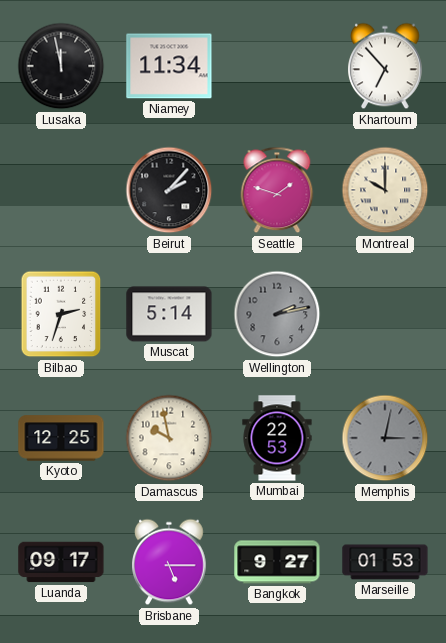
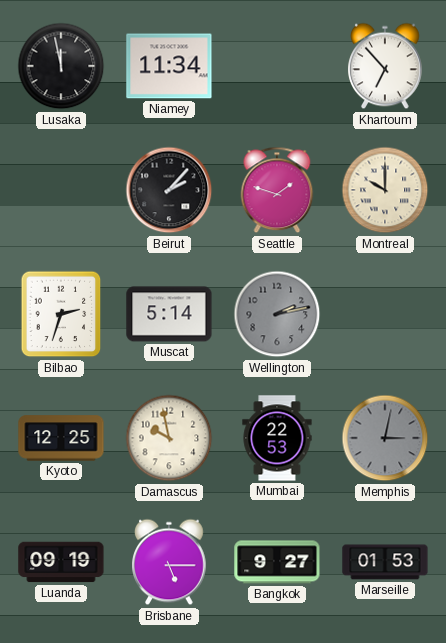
Luanda: 09:17 -> 09:19 (61, 562)
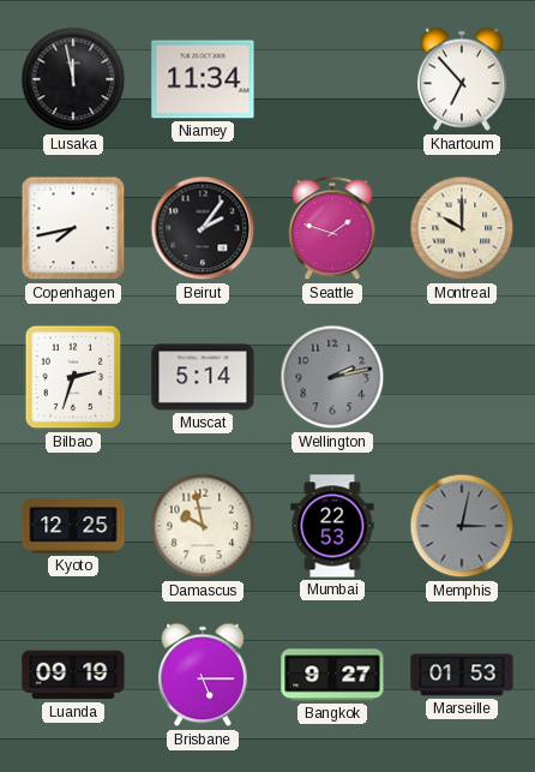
Copenhagen: none -> 7:43 (73, 228)
Beirut: 2:07 -> 2:06 (203, 228)
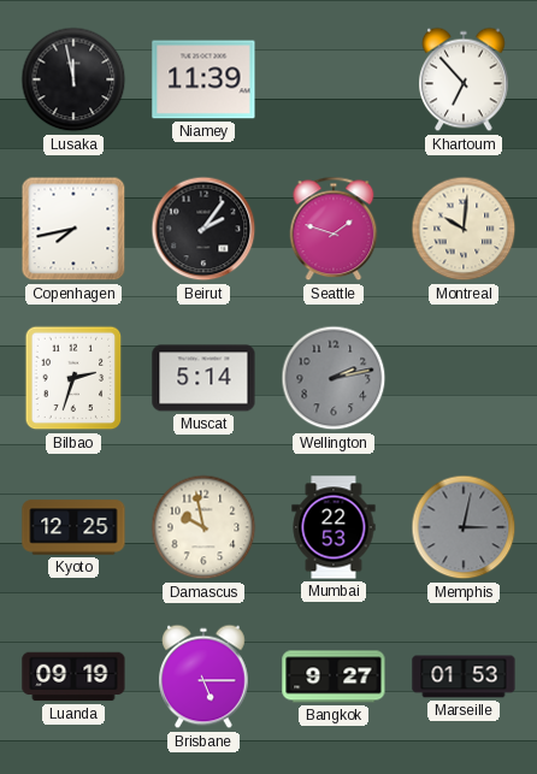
Niamey: 11:34 -> 11:39 (203, 79)
Montreal: 10:00 -> 10:01 (464, 229)
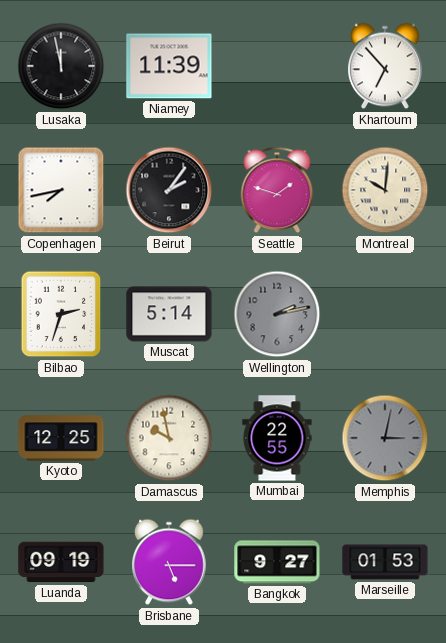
Mumbai: 22:53 -> 22:55 (277, 438)
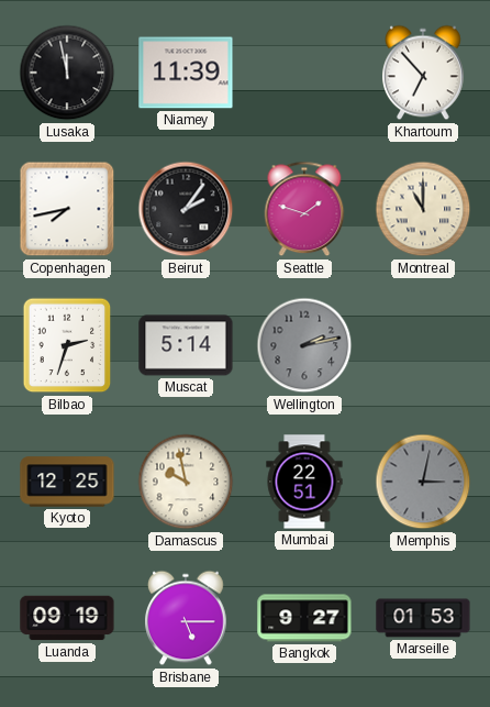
Montreal: 10:01 -> 11:00 (423, 209)
Mumbai: 22:55 -> 22:51 (304, 482)
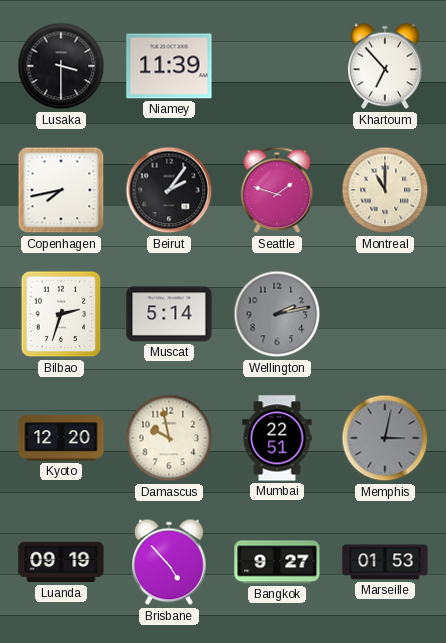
Lusaka: 11:58 -> 3:30 (61, 66)
Kyoto: 12:25 -> 12:20 (61, 438)
Brisbane: 5:15 -> 4:53 (170, 562)
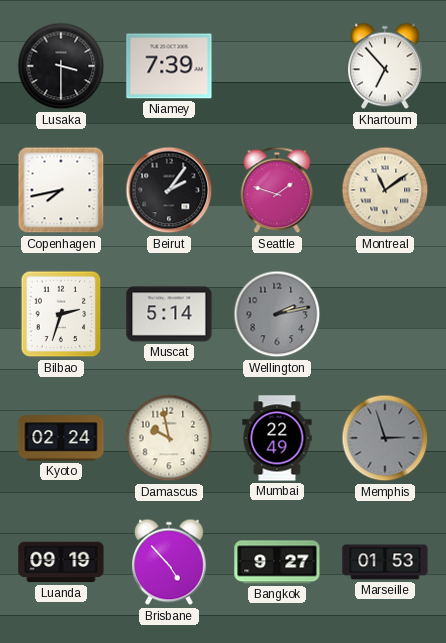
Niamey: 11:39 -> 7:39 (169, 66)
Montreal: 11:00 -> 11:09 (385, 190)
Kyoto: 12:20 -> 02:24 (61, 438)
Mumbai: 22:51 -> 22:49 (277, 438)
Memphis: 3:02 -> 2:57 (385, 438)
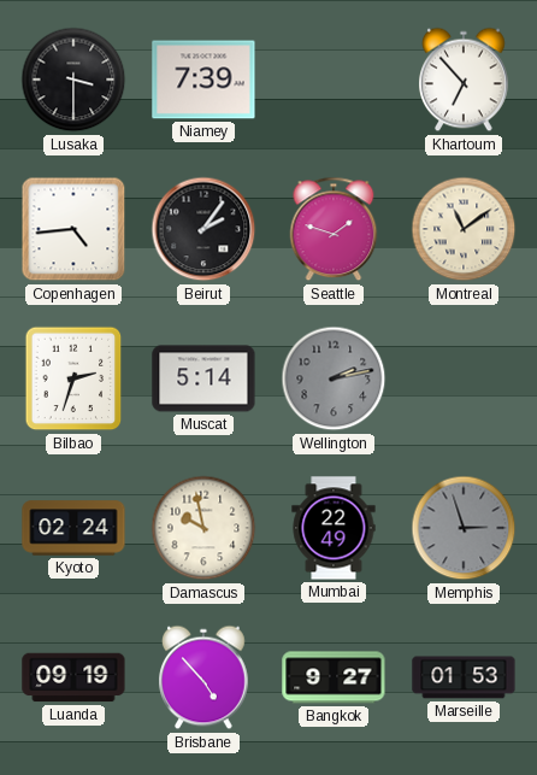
Copenhagen: 7:43 -> 4:44 (73, 229)
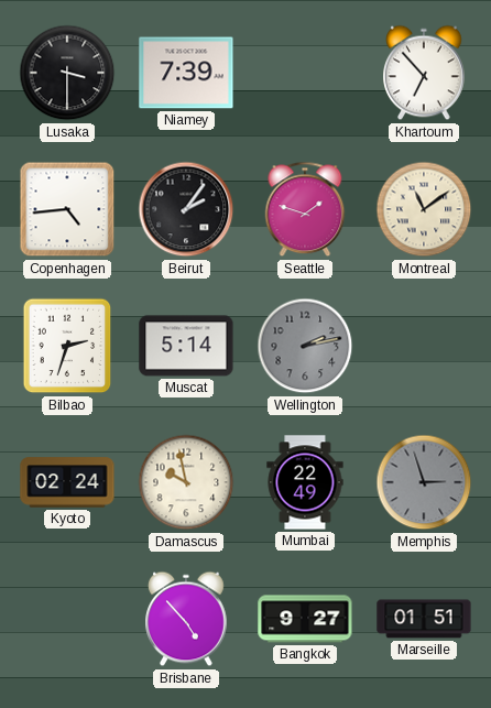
Luanda: 09:19 -> none (73, 677)
Marseille: 01:53 -> 01:51 (424, 619)
